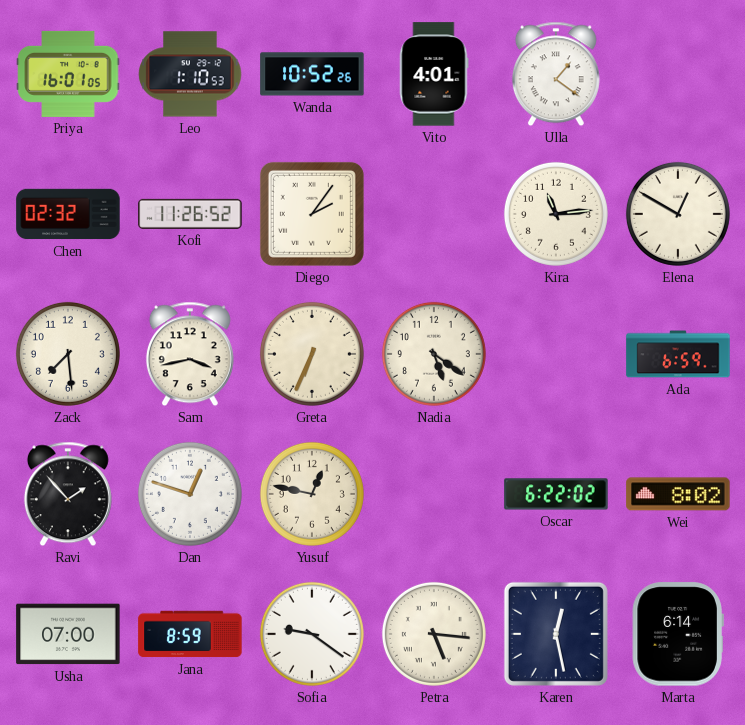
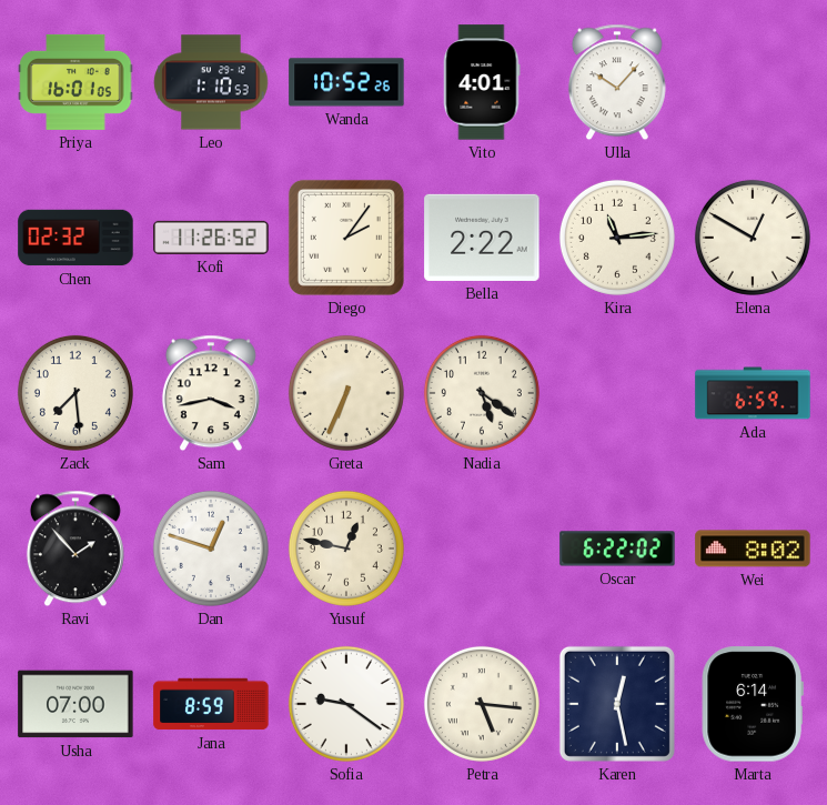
Ulla: 1:21 -> 10:07 (617, 82)
Bella: none -> 2:22 (482, 238)
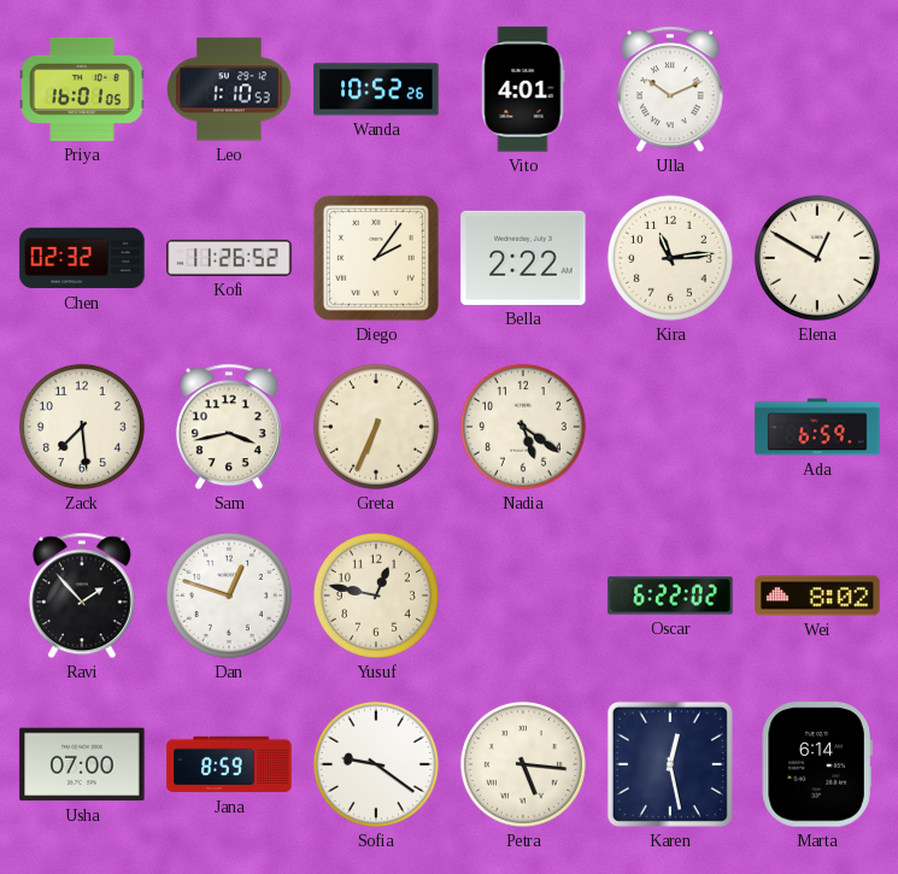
Ulla: 10:07 -> 10:11 (670, 89)
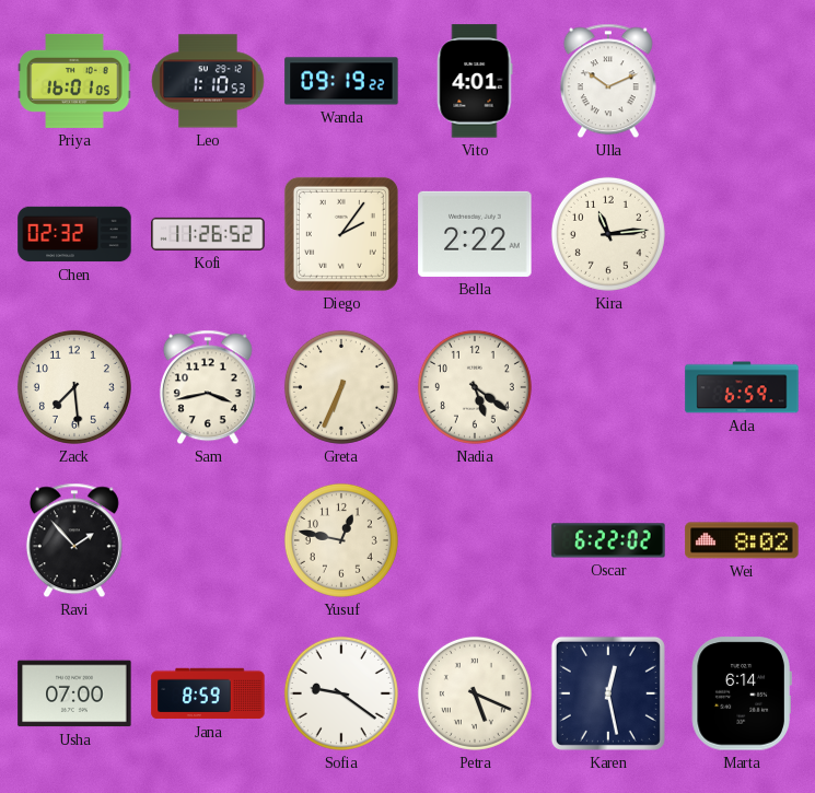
Wanda: 10:52 -> 09:19 (341, 81)
Elena: 12:50 -> none (817, 258)
Dan: 12:48 -> none (229, 596)
Petra: 5:16 -> 5:19 (475, 693)
